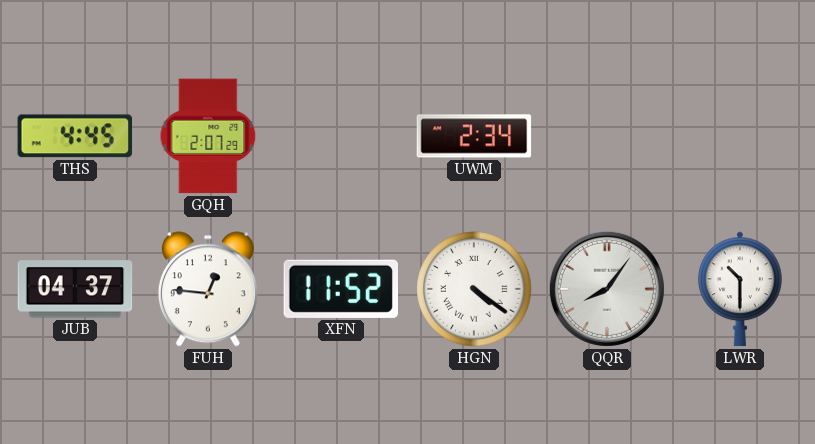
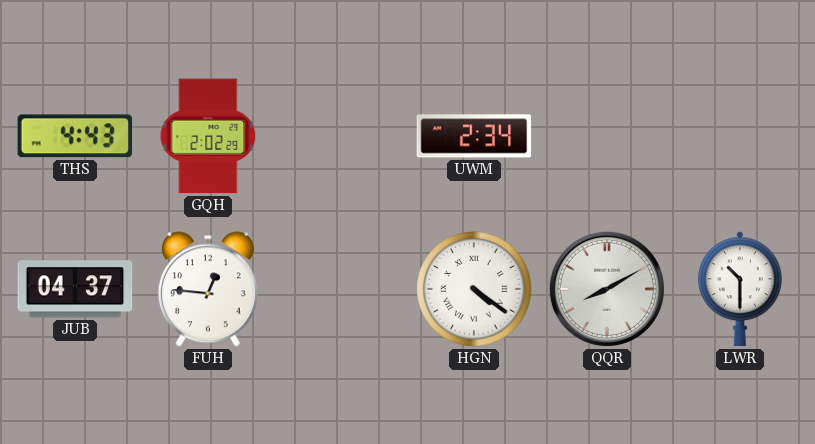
THS: 4:45 -> 4:43 (75, 136)
GQH: 2:07 -> 2:02 (208, 136)
XFN: 11:52 -> none (340, 289)
QQR: 8:06 -> 8:10 (607, 289)
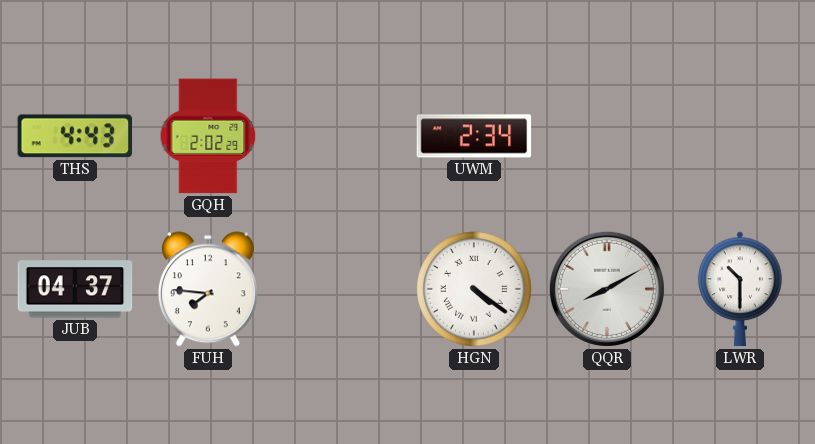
FUH: 12:46 -> 7:46 (208, 289)
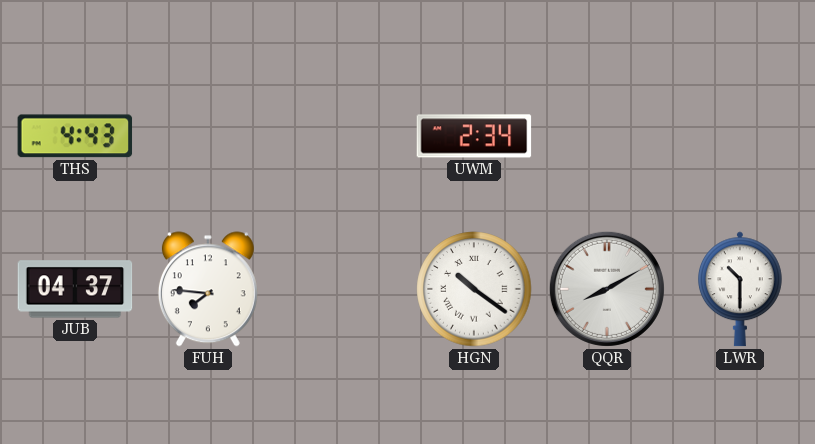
GQH: 2:02 -> none (208, 136)
HGN: 4:21 -> 10:21 (474, 289)
